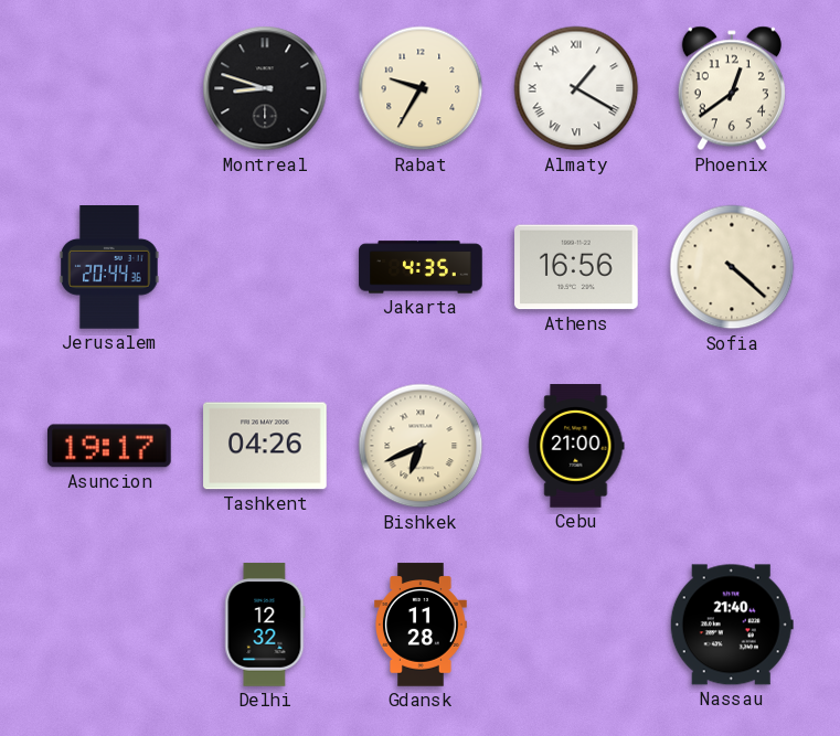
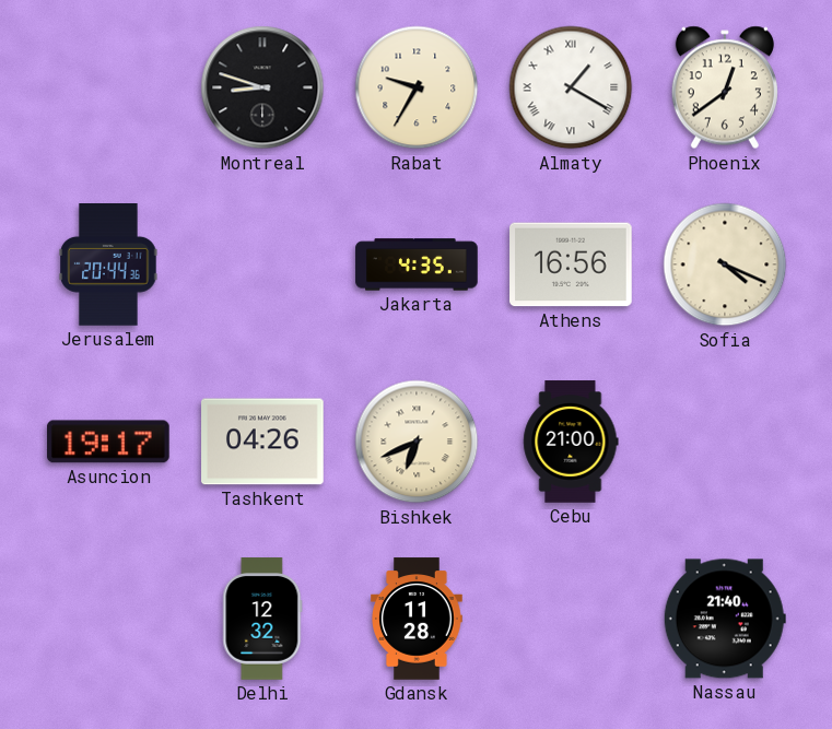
Sofia: 4:22 -> 4:19 (725, 264)
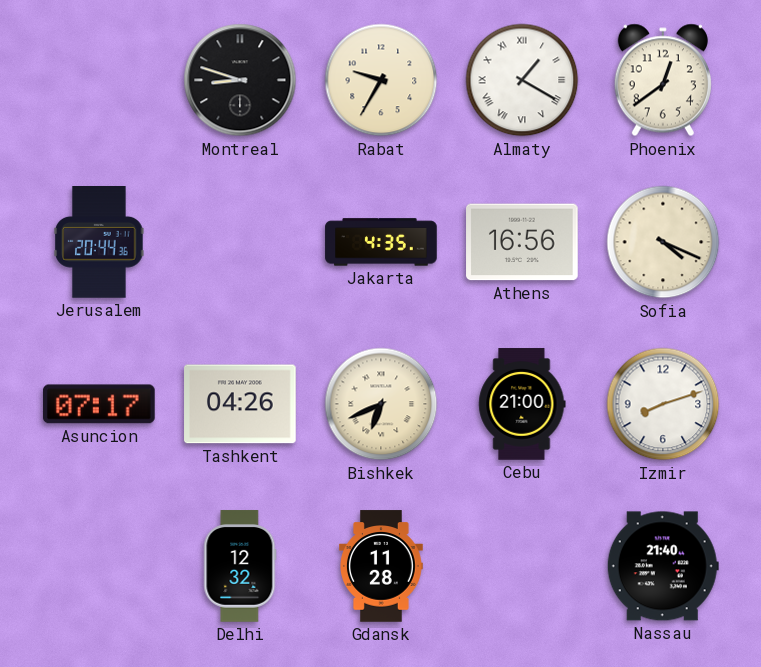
Asuncion: 19:17 -> 07:17 (100, 404)
Izmir: none -> 8:12 (663, 404)
